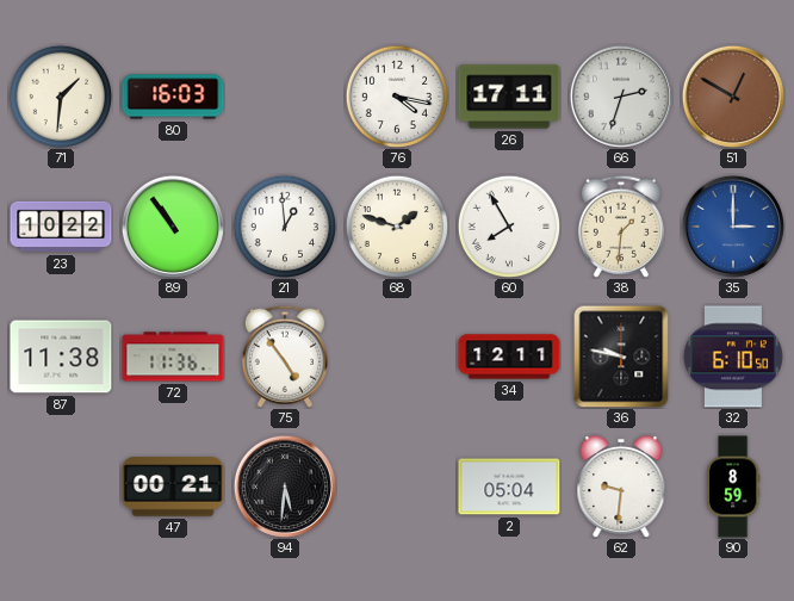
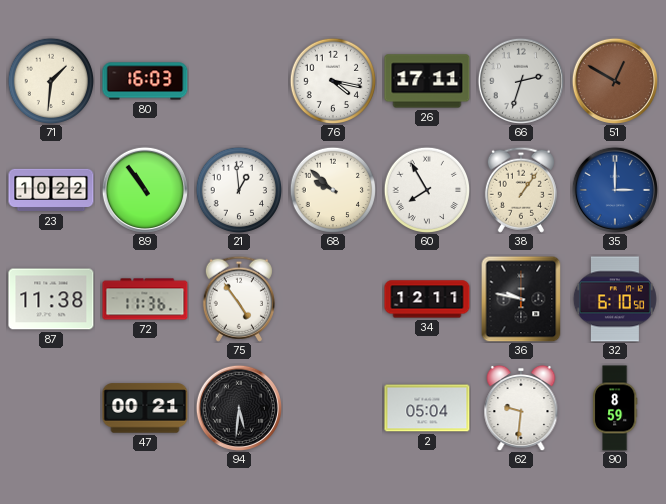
68: 1:48 -> 9:52 (333, 190)
38: 1:31 -> 1:06 (521, 190)
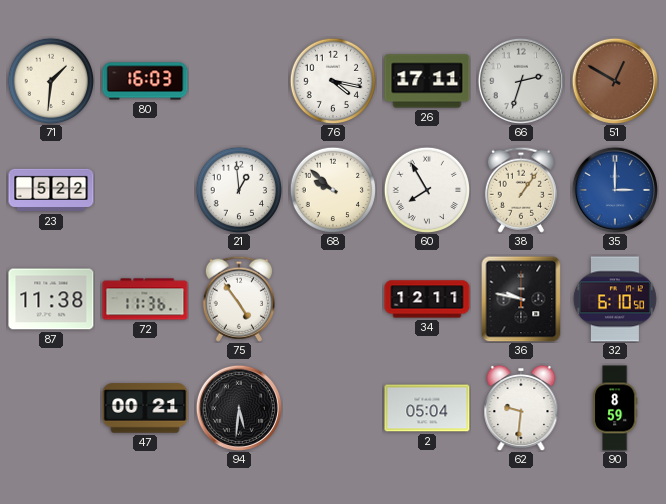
23: 10:22 -> 5:22 (51, 190)
89: 10:54 -> none (145, 190)
